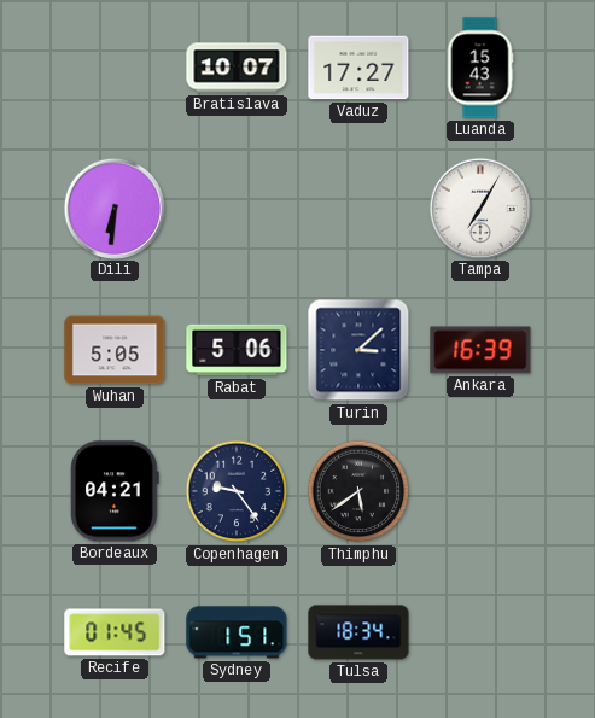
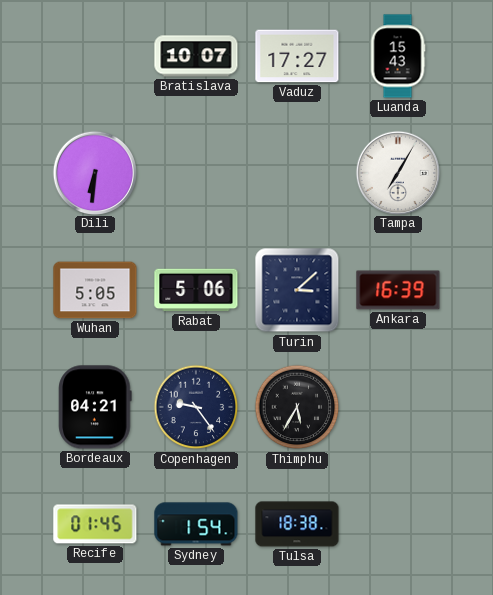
Thimphu: 5:39 -> 5:35 (297, 407)
Sydney: 1:51 -> 1:54 (196, 524)
Tulsa: 18:34 -> 18:38 (297, 524)
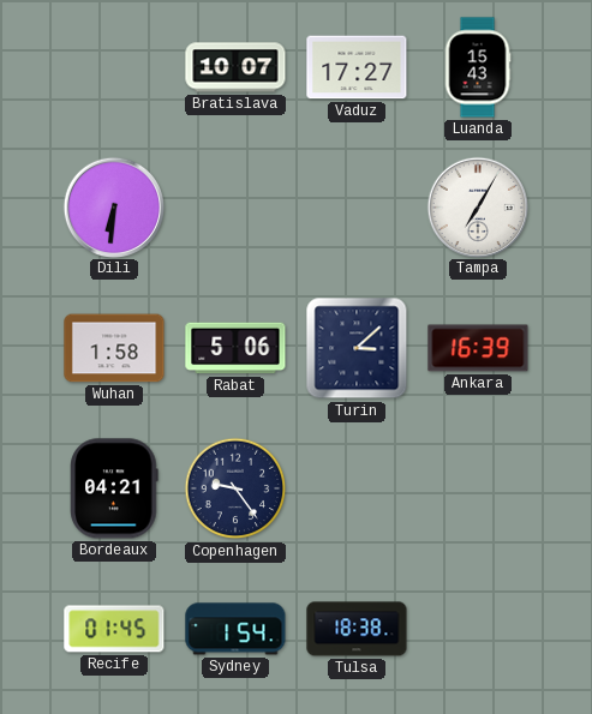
Wuhan: 5:05 -> 1:58 (114, 348)
Thimphu: 5:35 -> none (297, 407)
